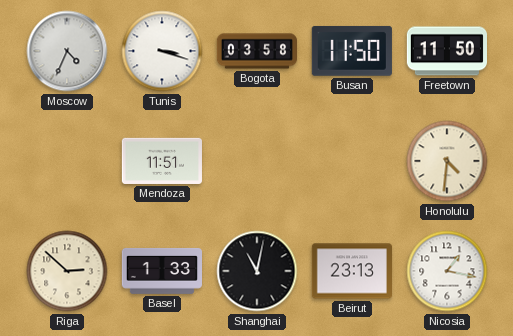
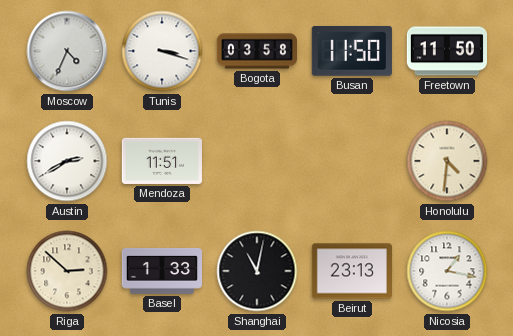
Austin: none -> 2:40 (67, 161)
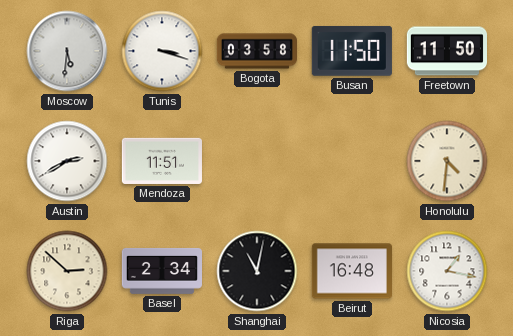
Moscow: 4:34 -> 5:31 (67, 51)
Basel: 1:33 -> 2:34 (161, 271)
Beirut: 23:13 -> 16:48 (351, 271)
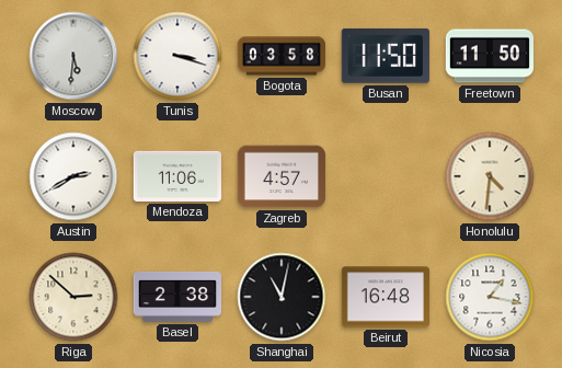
Mendoza: 11:51 -> 11:06 (176, 176)
Zagreb: none -> 4:57 (282, 176)
Basel: 2:34 -> 2:38 (176, 297)
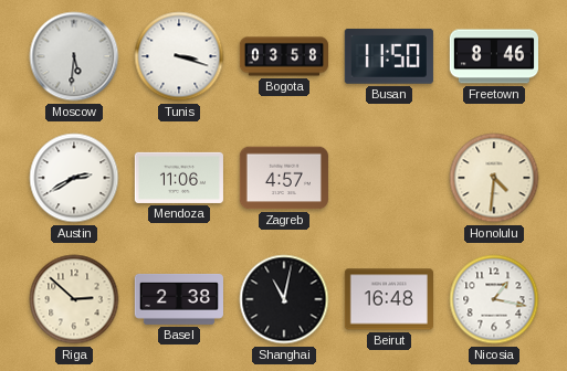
Freetown: 11:50 -> 8:46 (493, 56)
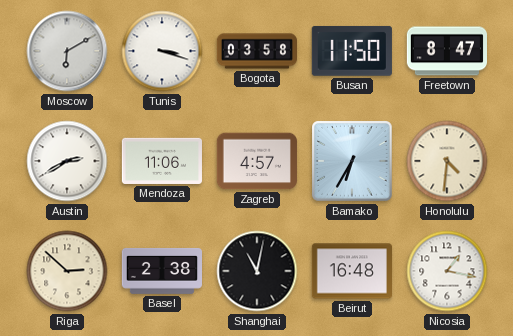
Moscow: 5:31 -> 6:10 (67, 51)
Freetown: 8:46 -> 8:47 (446, 51)
Bamako: none -> 6:35 (353, 162)
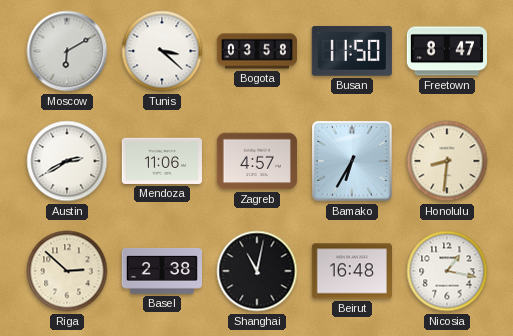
Tunis: 3:18 -> 3:22 (162, 51)
Honolulu: 4:31 -> 8:31 (447, 161)
